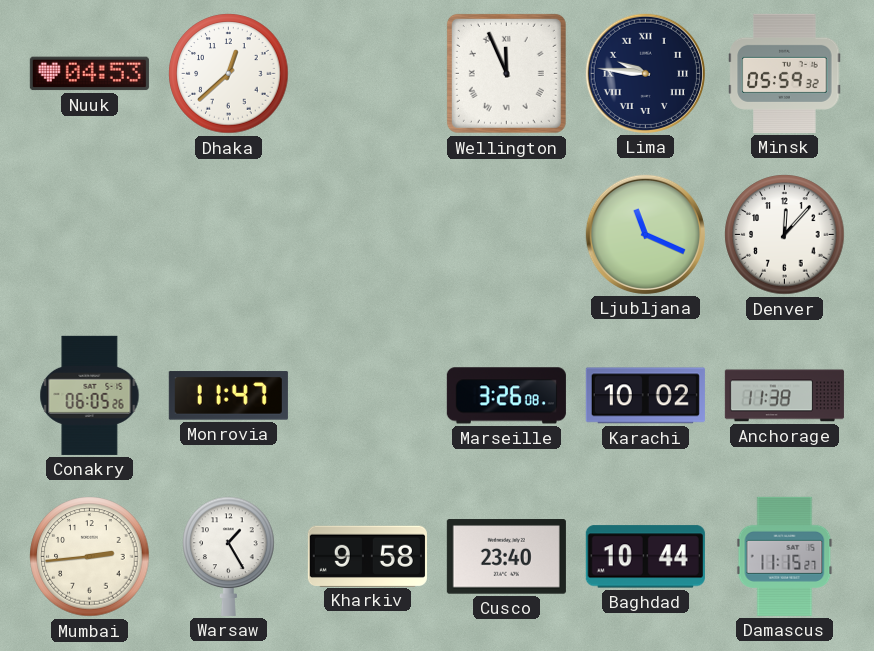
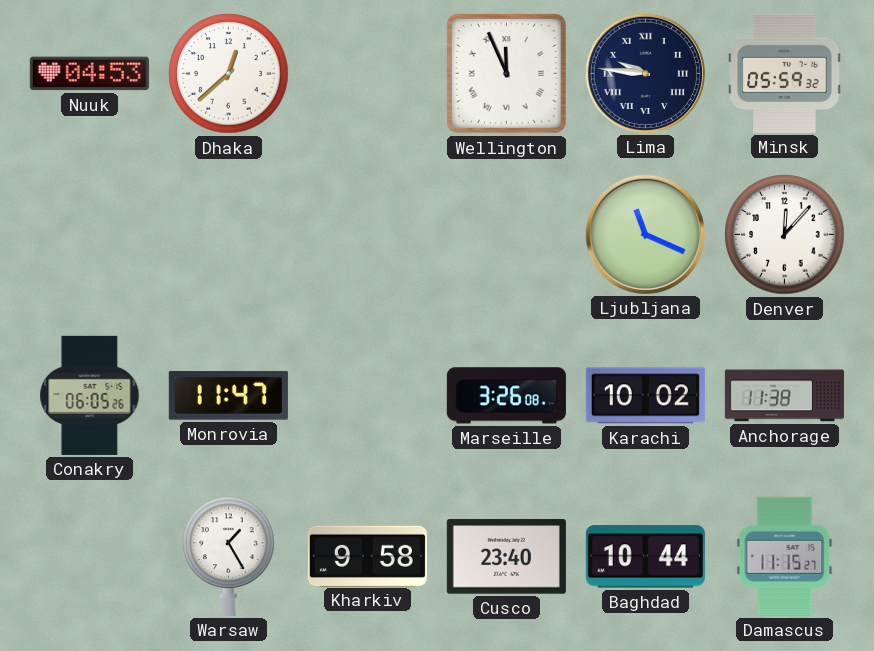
Mumbai: 2:44 -> none (90, 557)
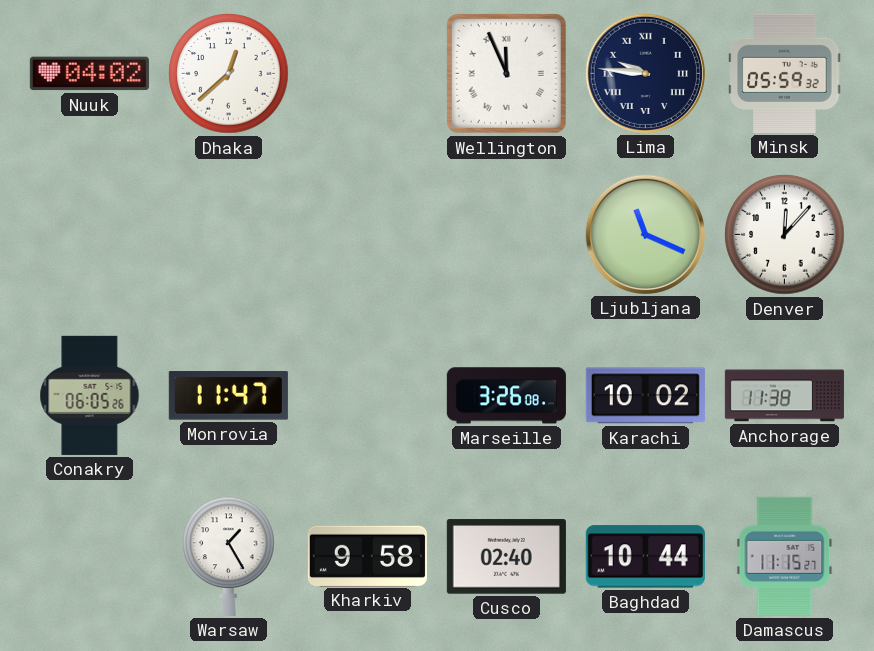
Nuuk: 04:53 -> 04:02 (89, 74)
Cusco: 23:40 -> 02:40 (506, 557)
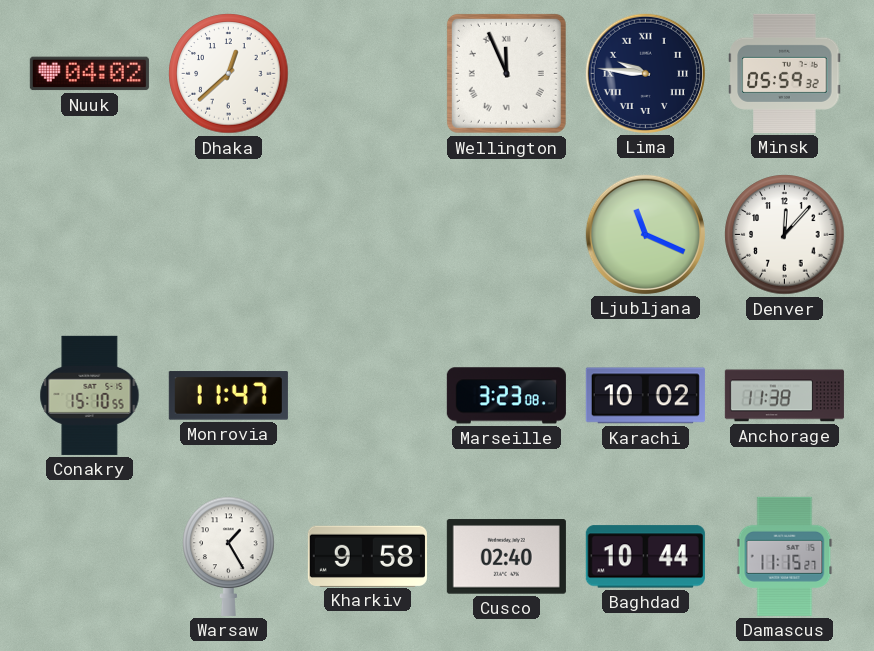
Conakry: 06:05 -> 15:10 (90, 395)
Marseille: 3:26 -> 3:23 (506, 396)
